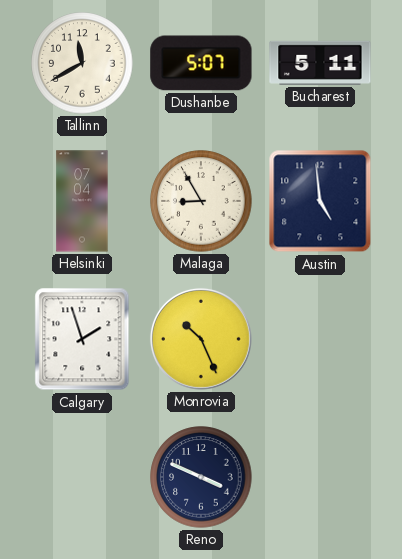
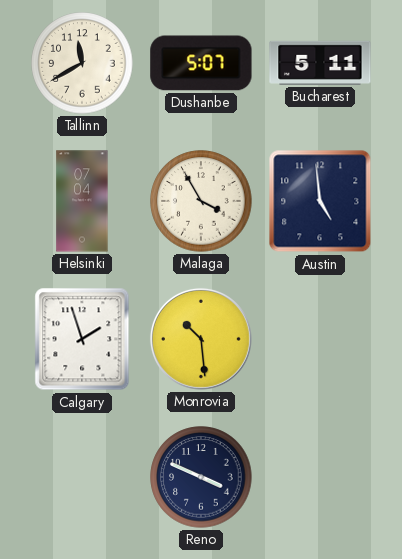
Malaga: 8:55 -> 3:55 (201, 201)
Monrovia: 10:26 -> 10:29 (201, 339)
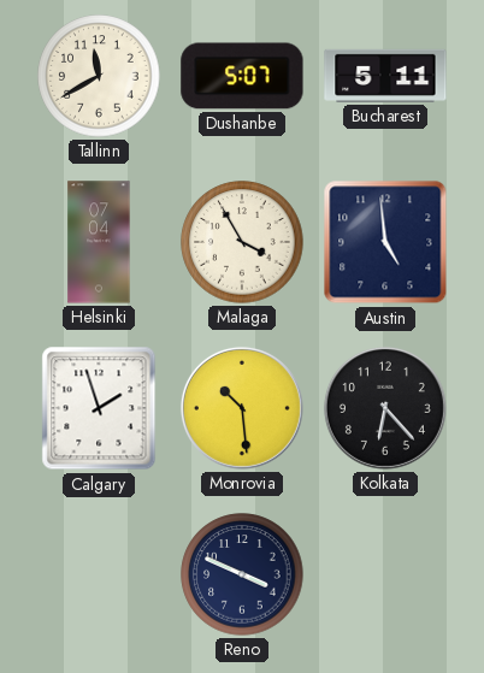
Kolkata: none -> 6:23 (385, 408)
